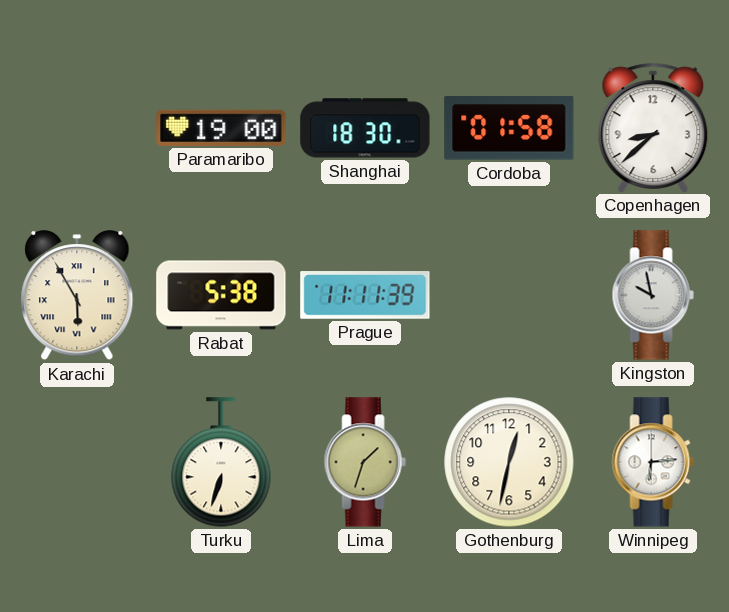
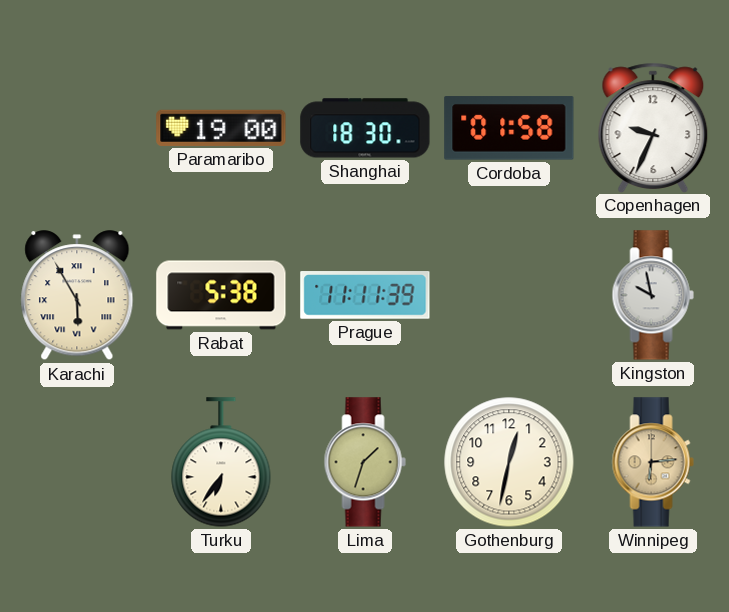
Copenhagen: 8:38 -> 9:34 (653, 127)
Turku: 6:33 -> 6:36 (221, 462)
Winnipeg dial: white -> champagne (653, 462)
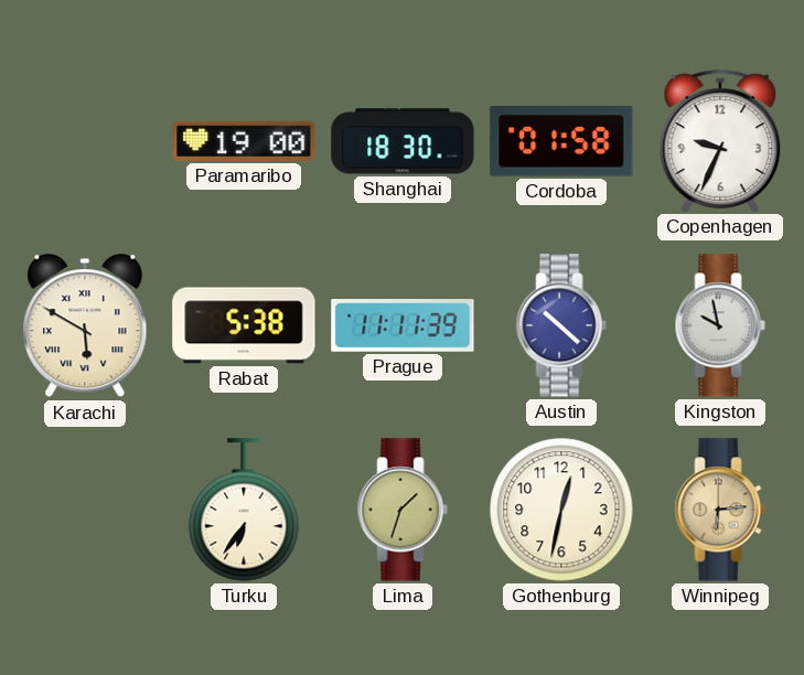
Karachi: 5:55 -> 5:50 (85, 326)
Austin: none -> 10:22 (561, 325)
